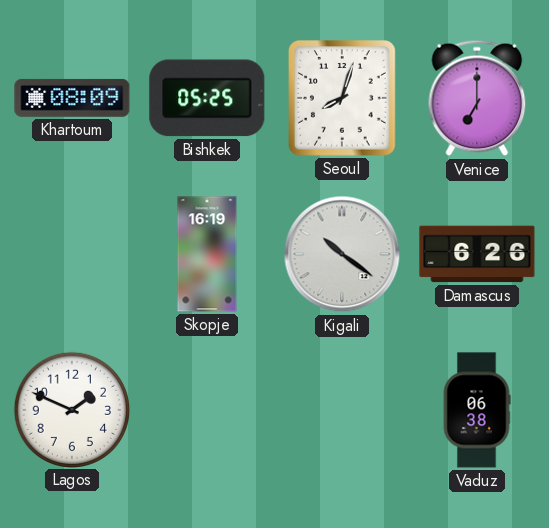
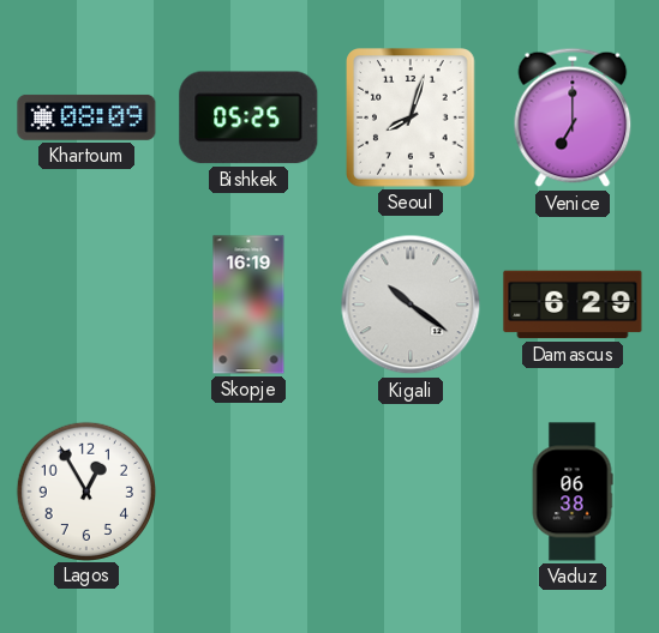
Damascus: 6:26 -> 6:29 (573, 305)
Lagos: 1:49 -> 12:55 (85, 490)
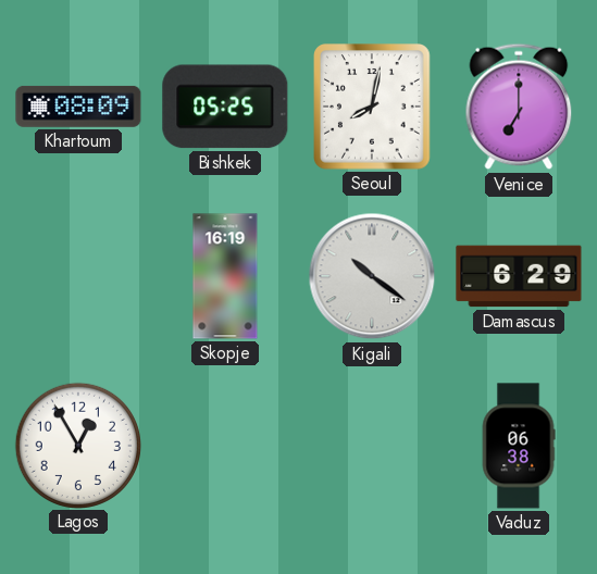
Seoul: 8:03 -> 8:02 (373, 108)
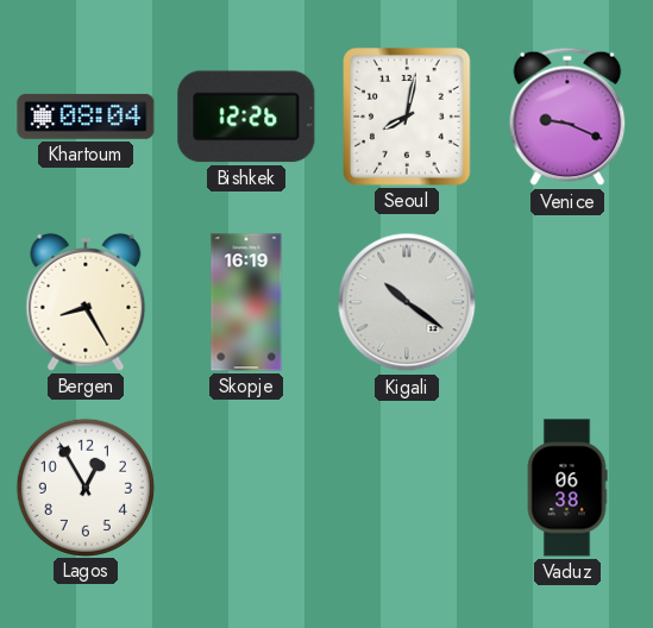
Khartoum: 08:09 -> 08:04 (86, 117)
Bishkek: 05:25 -> 12:26 (246, 117)
Venice: 7:00 -> 9:19 (567, 117)
Bergen: none -> 8:25 (86, 302)
Damascus: 6:29 -> none (519, 276)
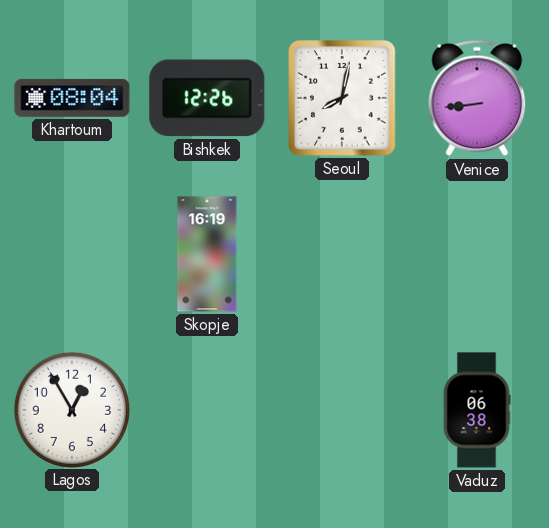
Venice: 9:19 -> 8:44 (477, 98)
Bergen: 8:25 -> none (86, 302)
Kigali: 10:21 -> none (407, 302)
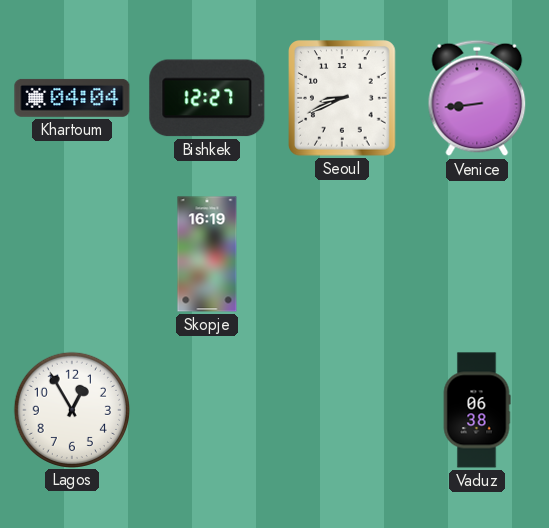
Khartoum: 08:04 -> 04:04 (72, 98)
Bishkek: 12:26 -> 12:27 (207, 98)
Seoul: 8:02 -> 8:41 (343, 99)
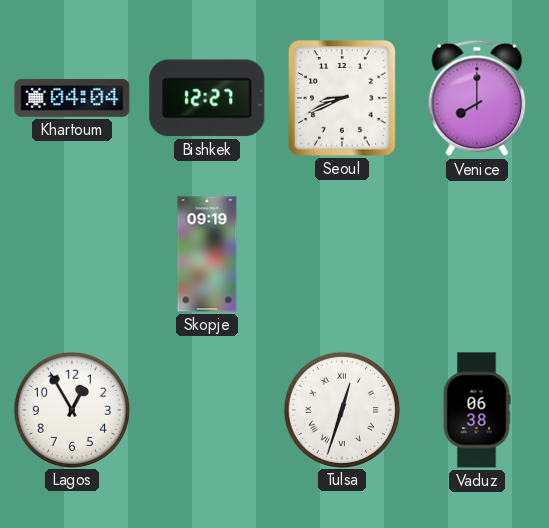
Venice: 8:44 -> 8:00 (477, 98)
Skopje: 16:19 -> 09:19 (207, 254)
Tulsa: none -> 12:33 (341, 409)
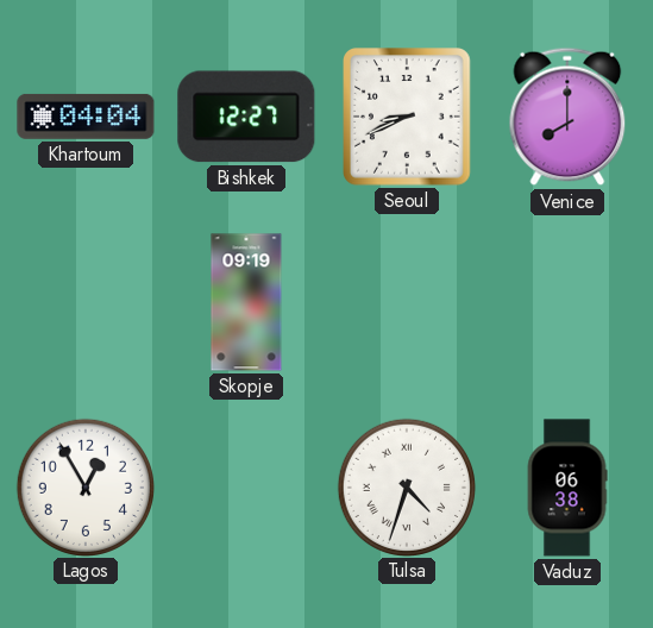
Tulsa: 12:33 -> 4:33 (406, 486)
